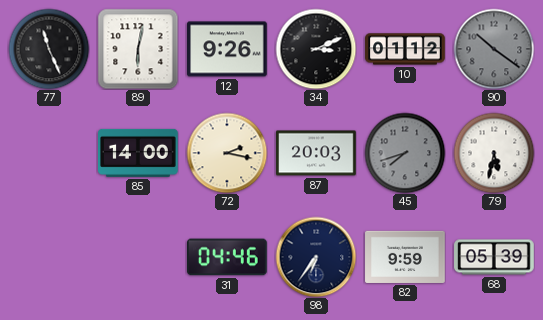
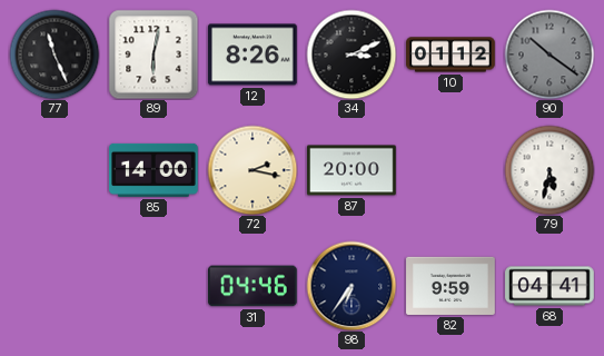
12: 9:26 -> 8:26 (254, 55)
87: 20:03 -> 20:00 (351, 170)
45: 7:42 -> none (405, 153)
68: 05:39 -> 04:41 (549, 286)
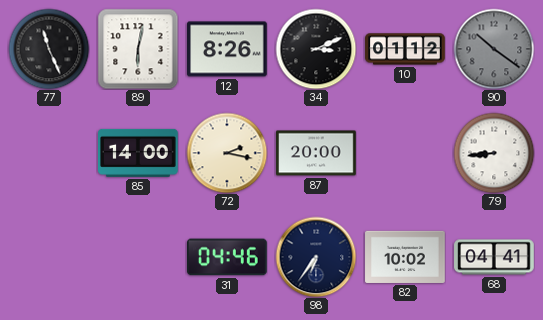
79: 5:32 -> 8:44 (494, 153)
82: 9:59 -> 10:02 (405, 257)
